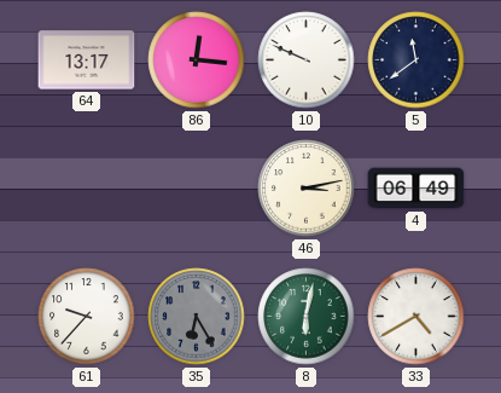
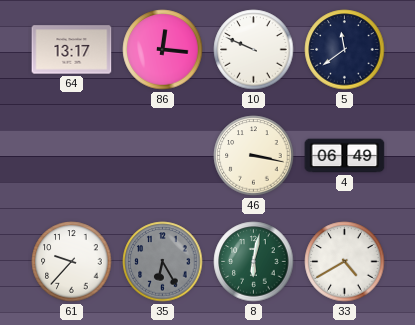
46: 3:13 -> 3:17 (254, 156)
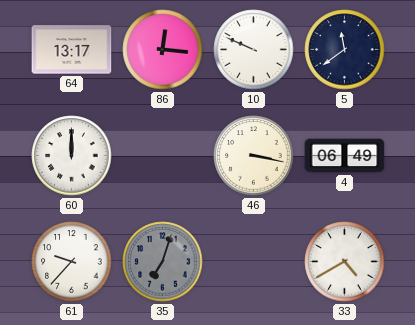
60: none -> 12:00 (72, 156)
35: 6:25 -> 7:03 (163, 262)
8: 6:02 -> none (254, 262)
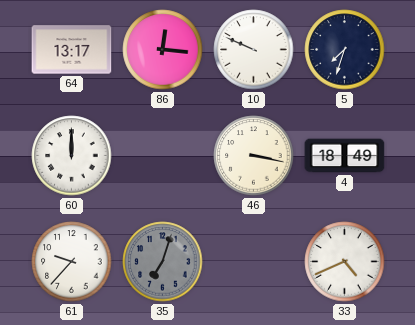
5: 11:39 -> 7:33 (345, 50)
4: 06:49 -> 18:49 (345, 156)
33: 4:40 -> 4:41 (345, 262)
